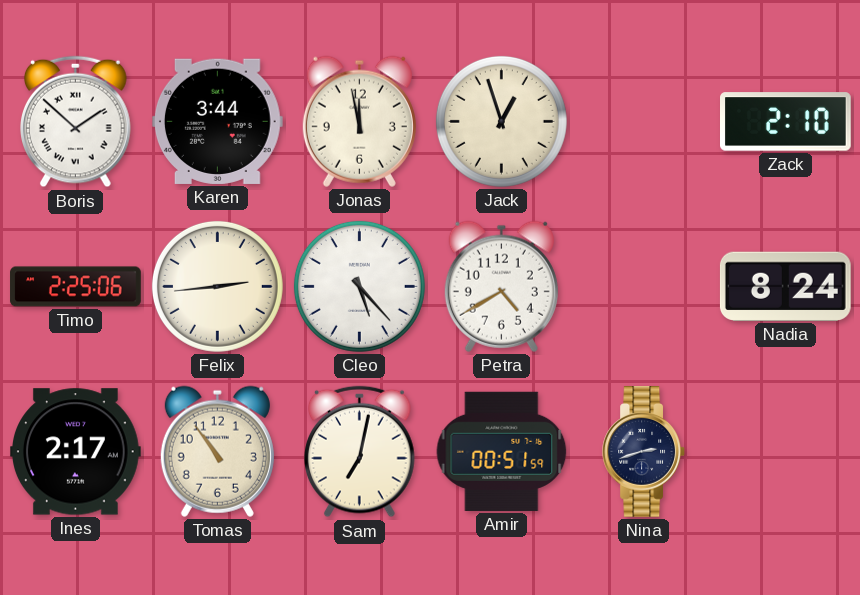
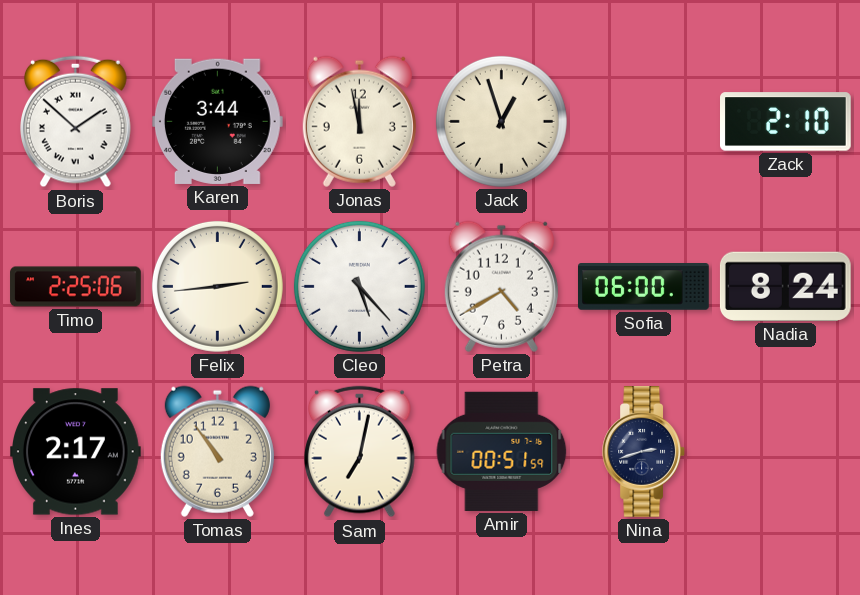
Sofia: none -> 06:00 (644, 287)
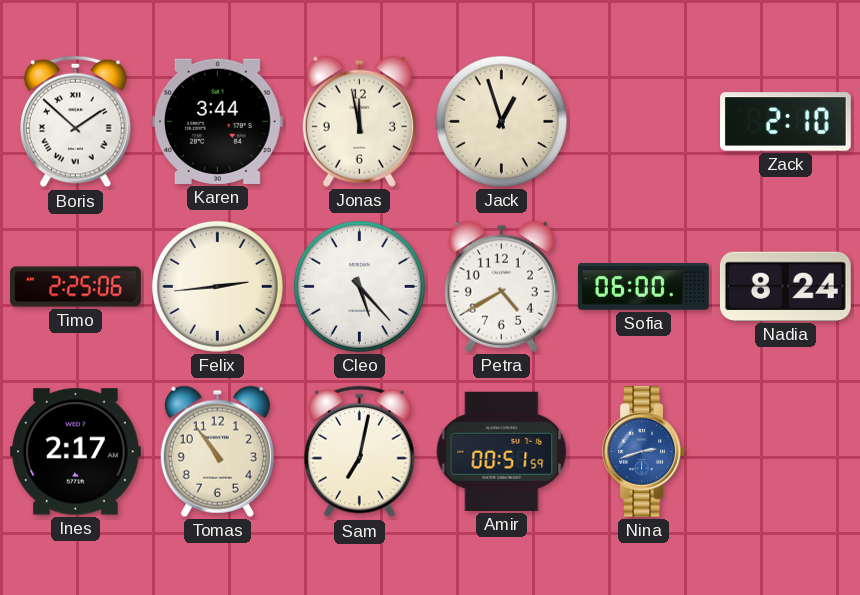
Nina dial: navy -> blue (643, 452)
